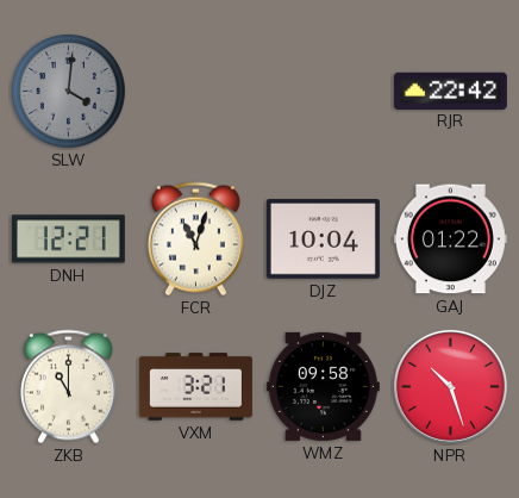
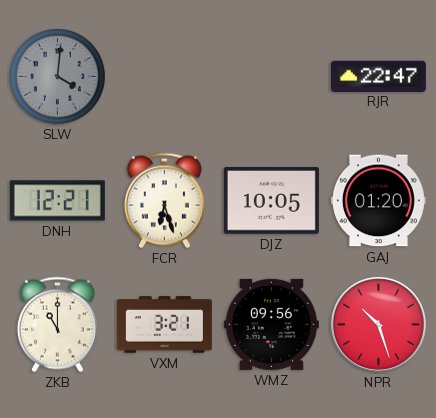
RJR: 22:42 -> 22:47 (378, 76)
FCR: 11:03 -> 6:27 (164, 201)
DJZ: 10:04 -> 10:05 (271, 201)
GAJ: 01:22 -> 01:20 (378, 201)
WMZ: 09:58 -> 09:56 (271, 324)
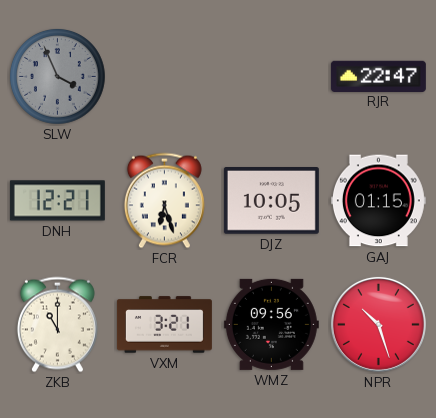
SLW: 4:01 -> 3:56 (58, 77)
GAJ: 01:20 -> 01:15 (378, 201)
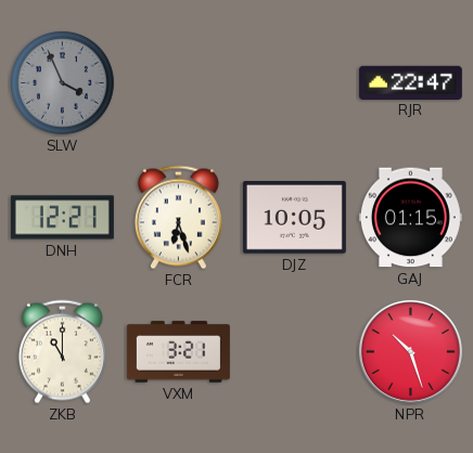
WMZ: 09:56 -> none (271, 324)
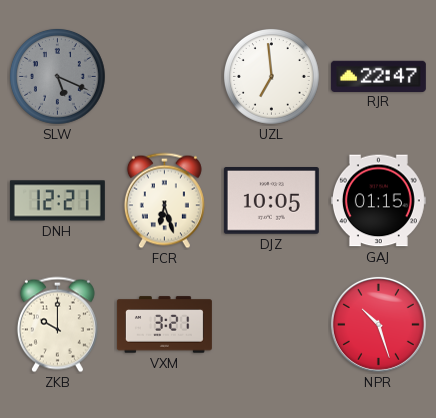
SLW: 3:56 -> 5:19 (58, 77)
UZL: none -> 6:59 (272, 77)
ZKB: 11:00 -> 10:00 (57, 325)
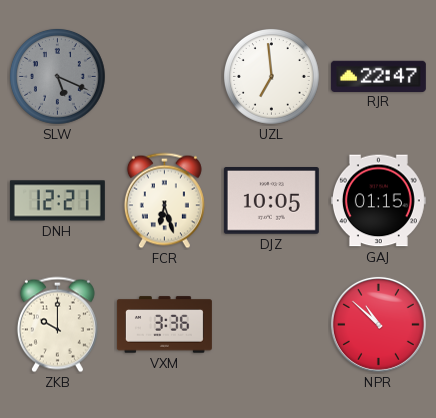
VXM: 3:21 -> 3:36 (164, 325)
NPR: 10:27 -> 10:52 (378, 324)
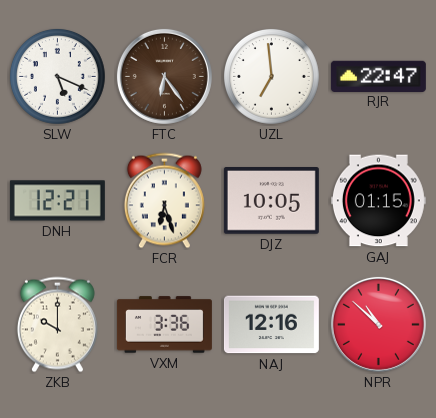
SLW dial: grey -> white (58, 77)
FTC: none -> 6:24 (164, 76)
NAJ: none -> 12:16 (271, 325)
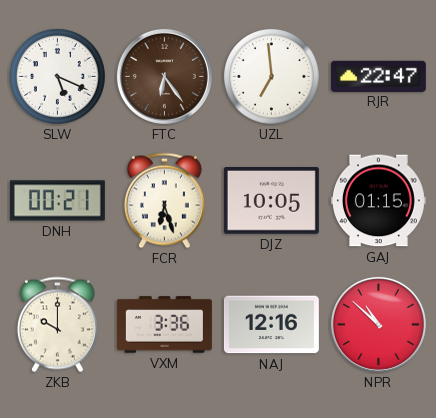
DNH: 12:21 -> 00:21 (57, 201)
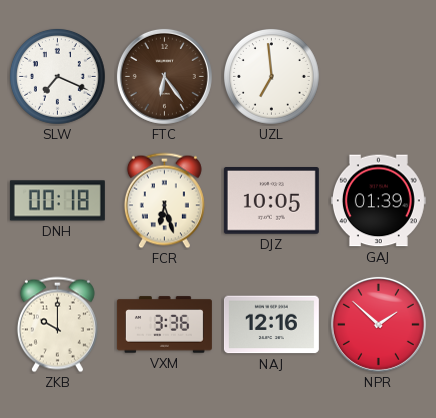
SLW: 5:19 -> 7:19 (58, 77)
RJR: 22:47 -> none (378, 76)
DNH: 00:21 -> 00:18 (57, 201)
GAJ: 01:15 -> 01:39 (378, 201)
NPR: 10:52 -> 1:52 (378, 324)
